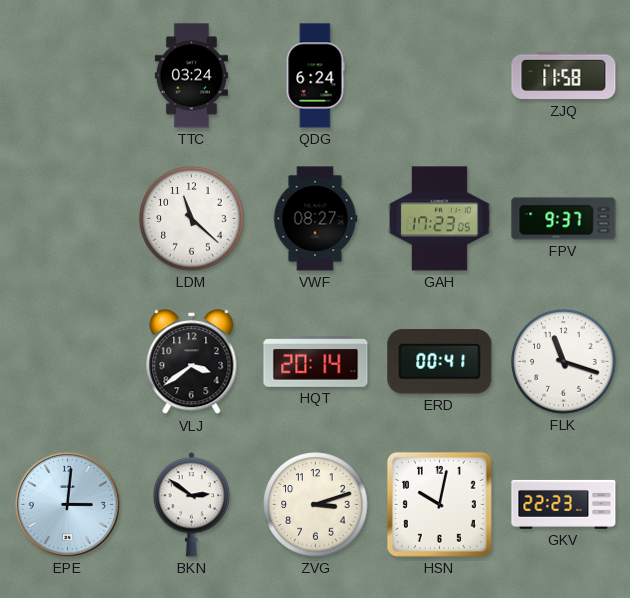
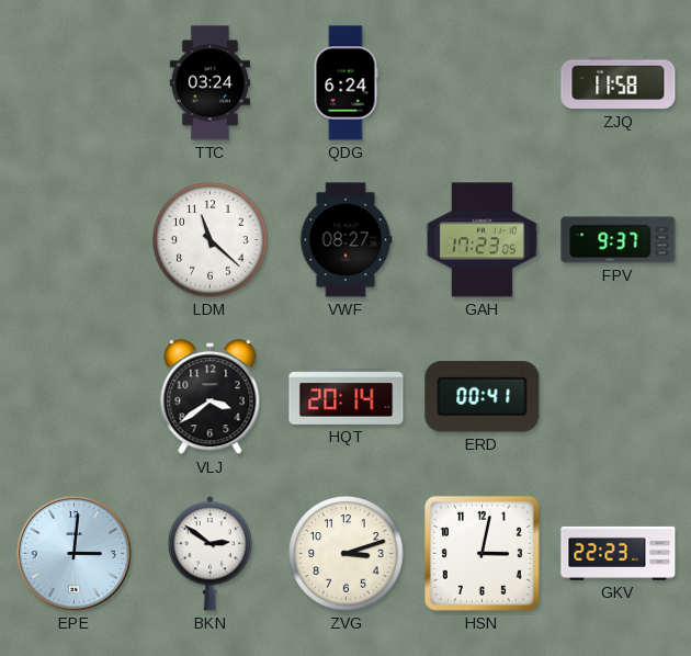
FLK: 11:18 -> none (564, 362)
HSN: 10:02 -> 3:02 (482, 553)
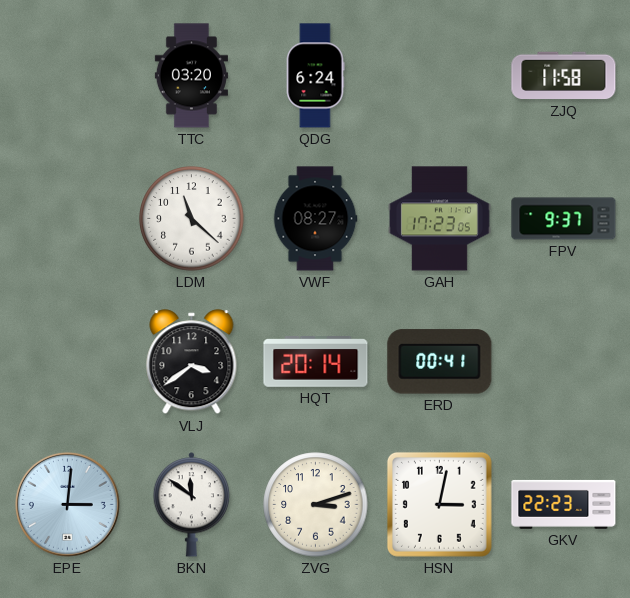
TTC: 03:24 -> 03:20 (191, 76)
BKN: 2:51 -> 11:51 (192, 505)
